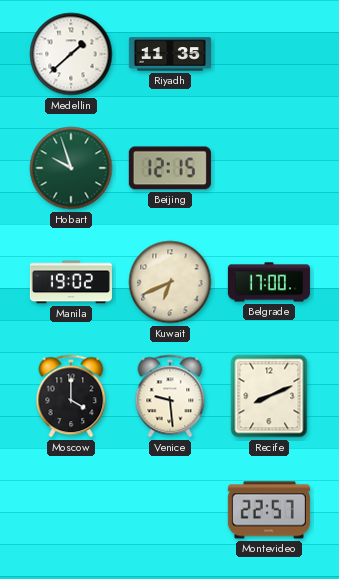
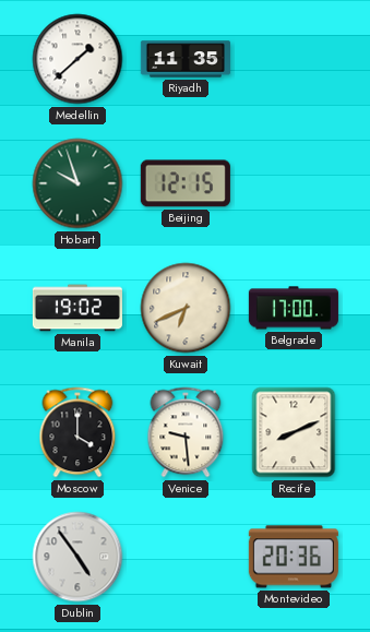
Dublin: none -> 4:54 (77, 557)
Montevideo: 22:57 -> 20:36 (294, 557)
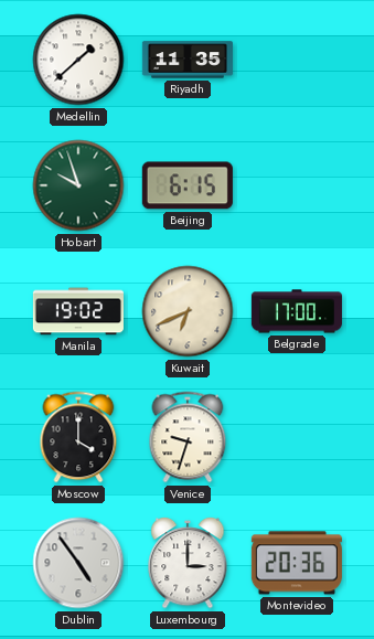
Beijing: 12:15 -> 6:15 (188, 185)
Venice: 9:29 -> 9:33 (188, 437)
Recife: 8:11 -> none (294, 432)
Luxembourg: none -> 3:00 (188, 563)
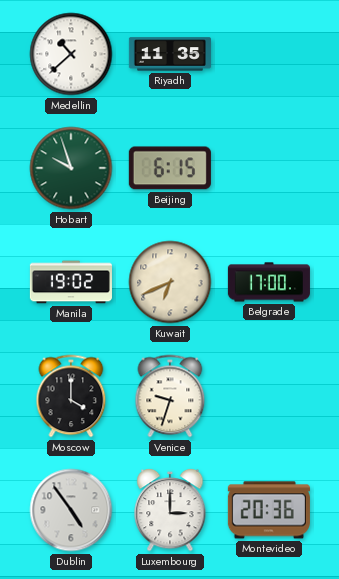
Medellin: 1:38 -> 10:38 (71, 54)
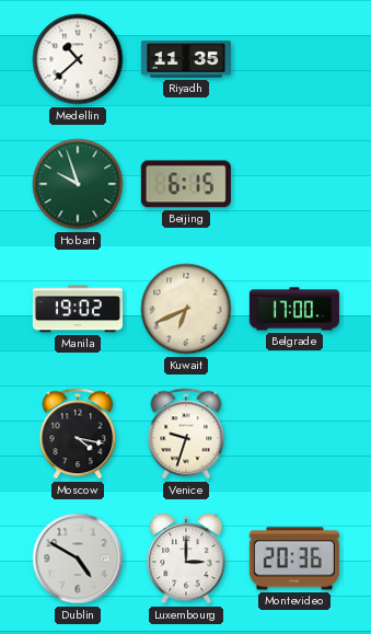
Moscow: 4:00 -> 4:17 (78, 434)
Dublin: 4:54 -> 4:50 (78, 558)
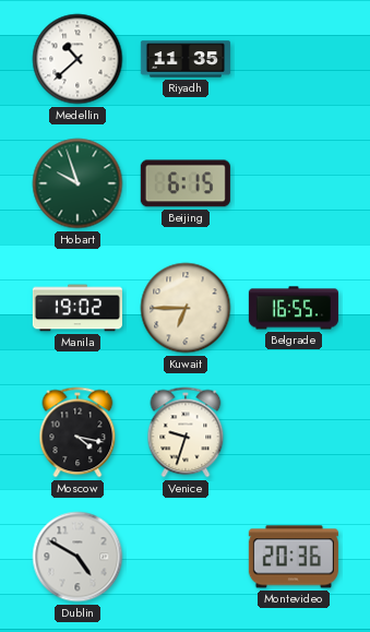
Kuwait: 6:41 -> 6:45 (186, 308)
Belgrade: 17:00 -> 16:55 (294, 308)
Luxembourg: 3:00 -> none (186, 558)
